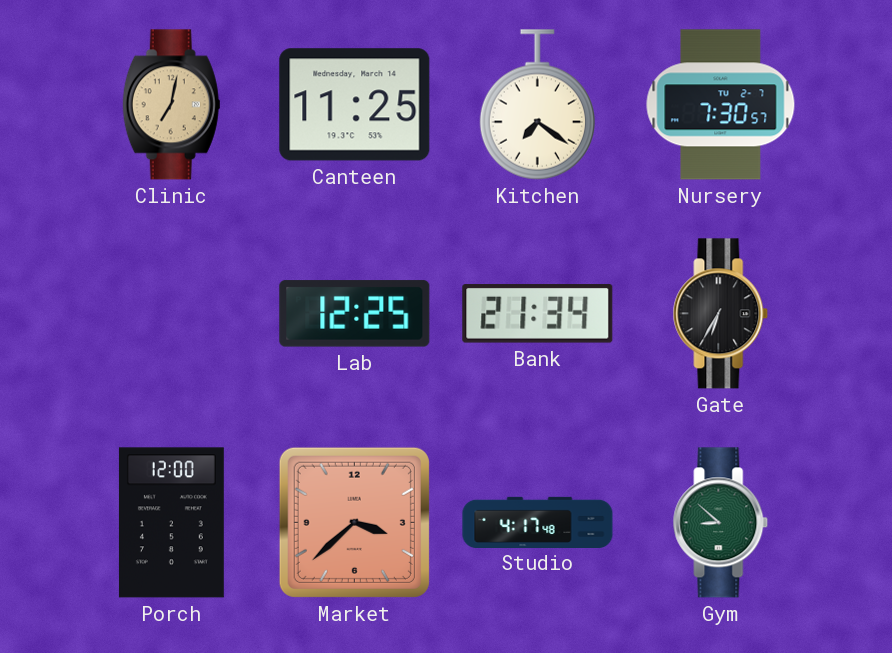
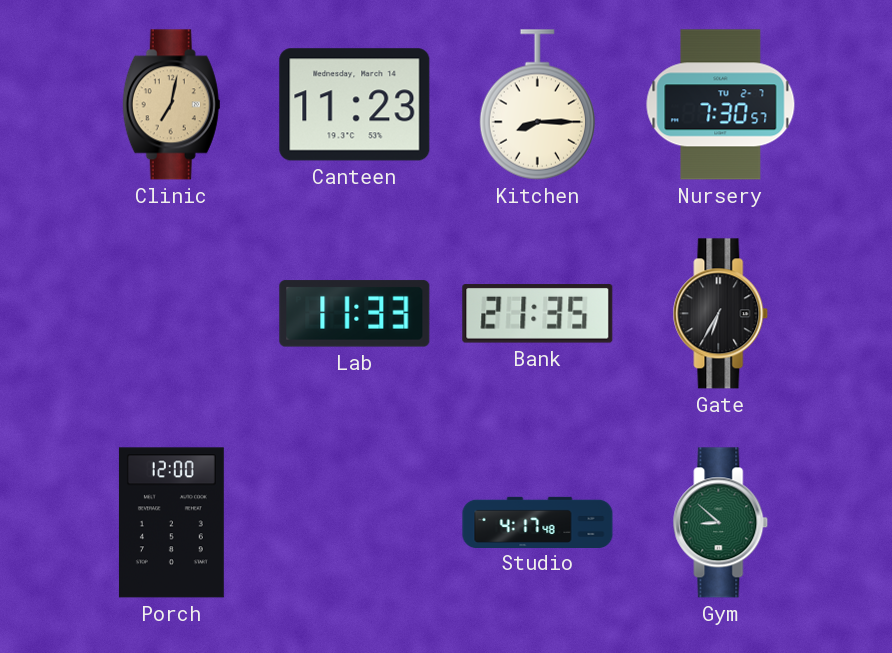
Canteen: 11:25 -> 11:23 (355, 105)
Kitchen: 7:21 -> 8:15 (537, 105)
Lab: 12:25 -> 11:33 (355, 314)
Bank: 21:34 -> 21:35 (538, 314)
Market: 3:38 -> none (354, 522)
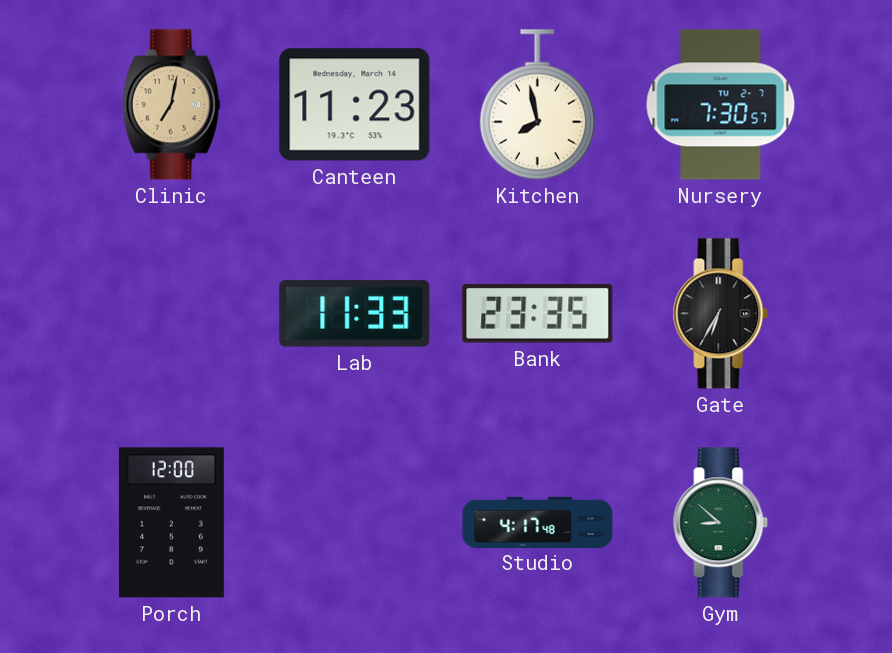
Kitchen: 8:15 -> 7:58 (537, 105)
Bank: 21:35 -> 23:35 (538, 314)
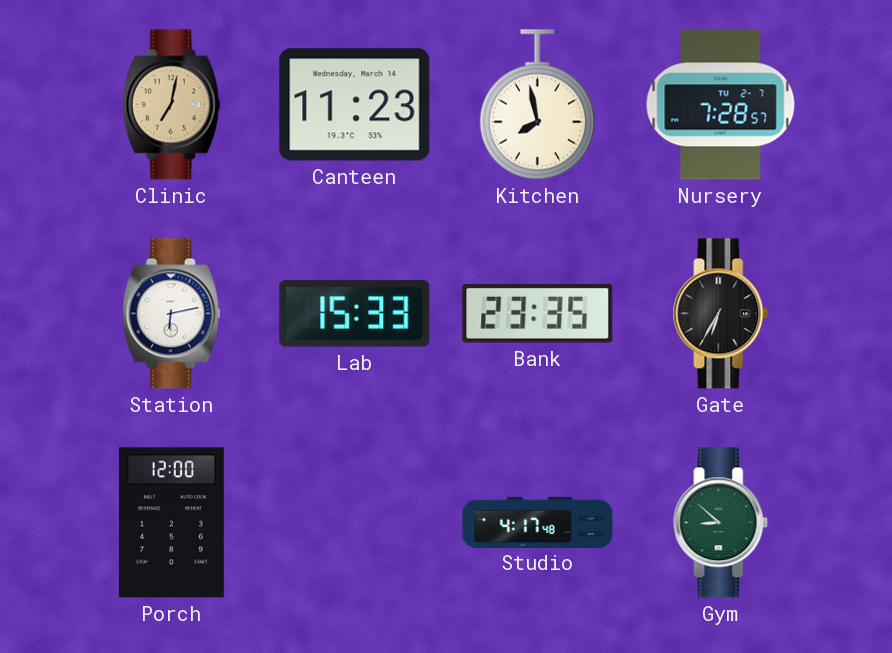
Nursery: 7:30 -> 7:28 (721, 105)
Station: none -> 6:13 (171, 314)
Lab: 11:33 -> 15:33 (355, 314)
